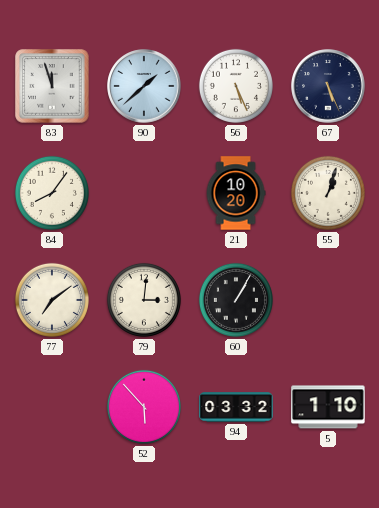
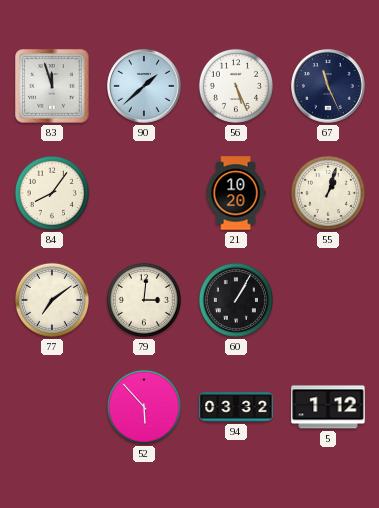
67: 5:26 -> 11:26 (328, 86)
5: 1:10 -> 1:12 (328, 407)
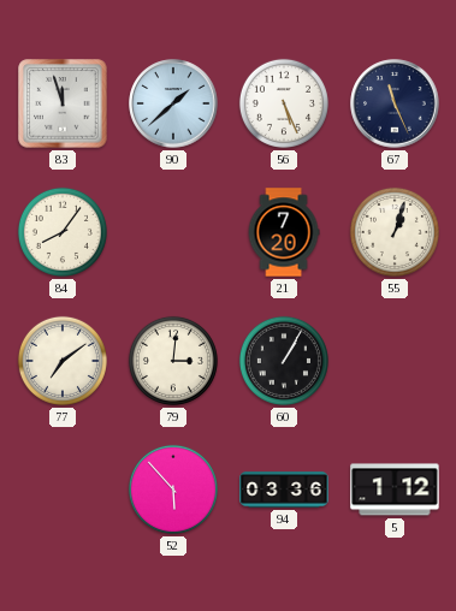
21: 10:20 -> 7:20 (284, 232)
94: 03:32 -> 03:36 (284, 490)
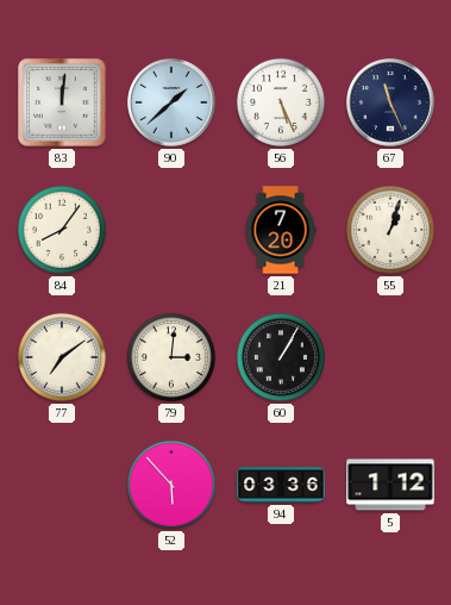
83: 11:57 -> 12:01 (62, 102)
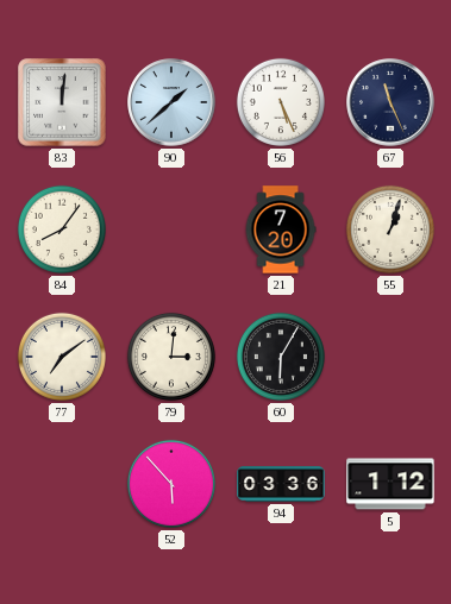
60: 1:05 -> 6:05 (281, 357)
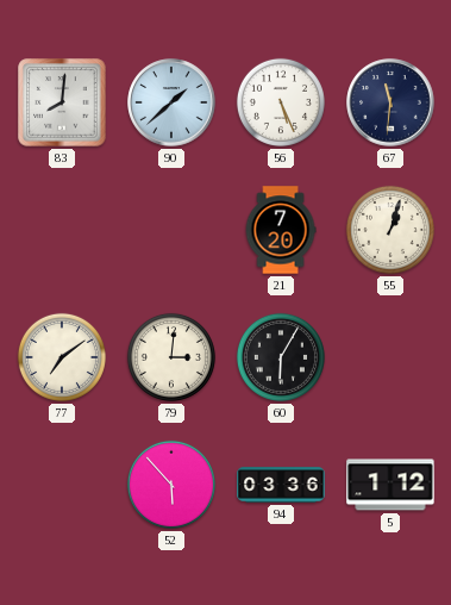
83: 12:01 -> 8:01 (62, 102)
67: 11:26 -> 11:31 (390, 102)
84: 8:06 -> none (62, 229)
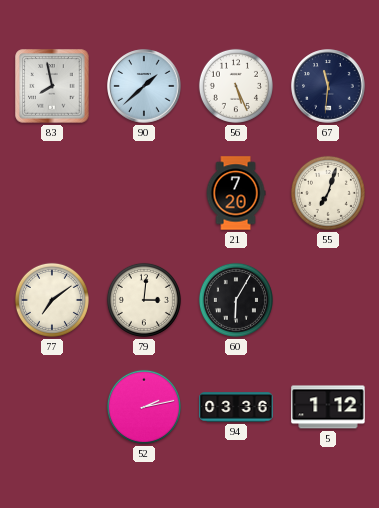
83: 8:01 -> 7:58 (52, 86)
55: 1:03 -> 7:03 (328, 193)
52: 5:53 -> 2:13 (144, 407)
